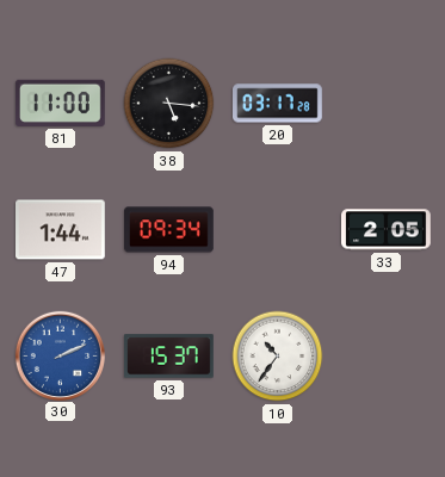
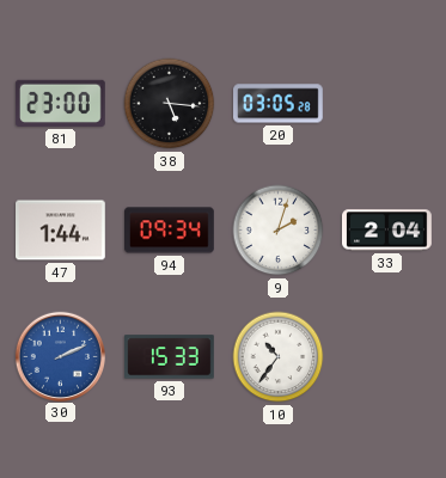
81: 11:00 -> 23:00 (61, 103)
20: 03:17 -> 03:05 (279, 104)
9: none -> 2:03 (279, 231)
33: 2:05 -> 2:04 (387, 231)
93: 15:37 -> 15:33 (170, 357)
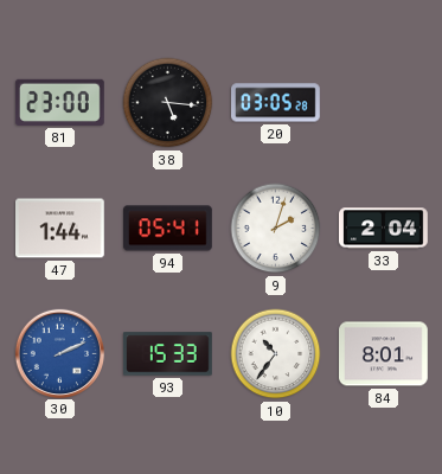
94: 09:34 -> 05:41 (168, 229)
84: none -> 8:01 (384, 354)
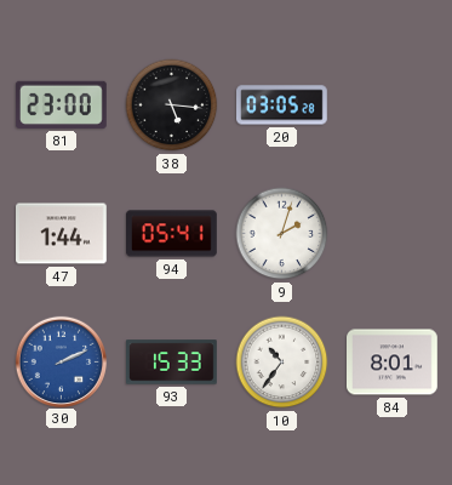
33: 2:04 -> none (384, 229)
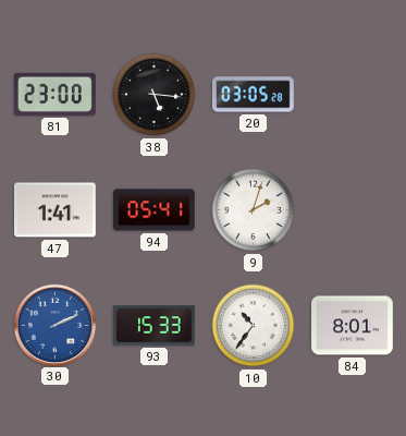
47: 1:44 -> 1:41 (56, 210)
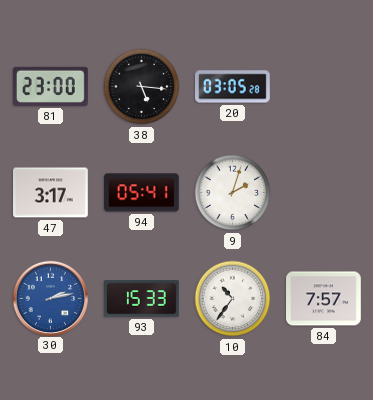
47: 1:41 -> 3:17 (51, 193)
30: 2:11 -> 2:13 (50, 298)
84: 8:01 -> 7:57 (324, 299)
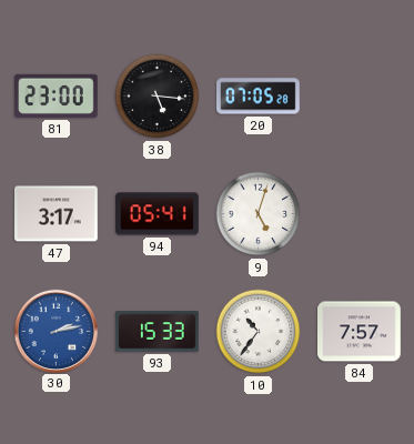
20: 03:05 -> 07:05 (259, 97)
9: 2:03 -> 5:03 (259, 214)
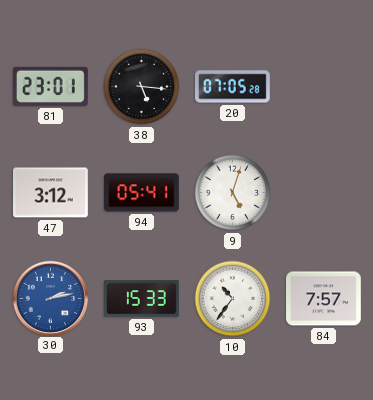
81: 23:00 -> 23:01 (51, 86)
47: 3:17 -> 3:12 (51, 193)
